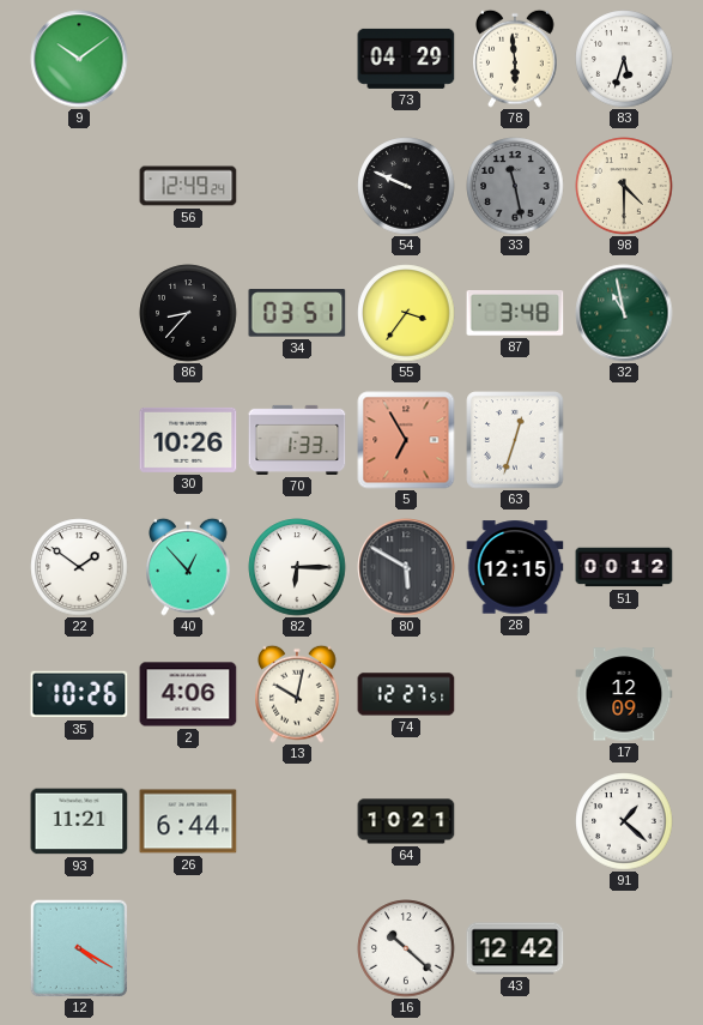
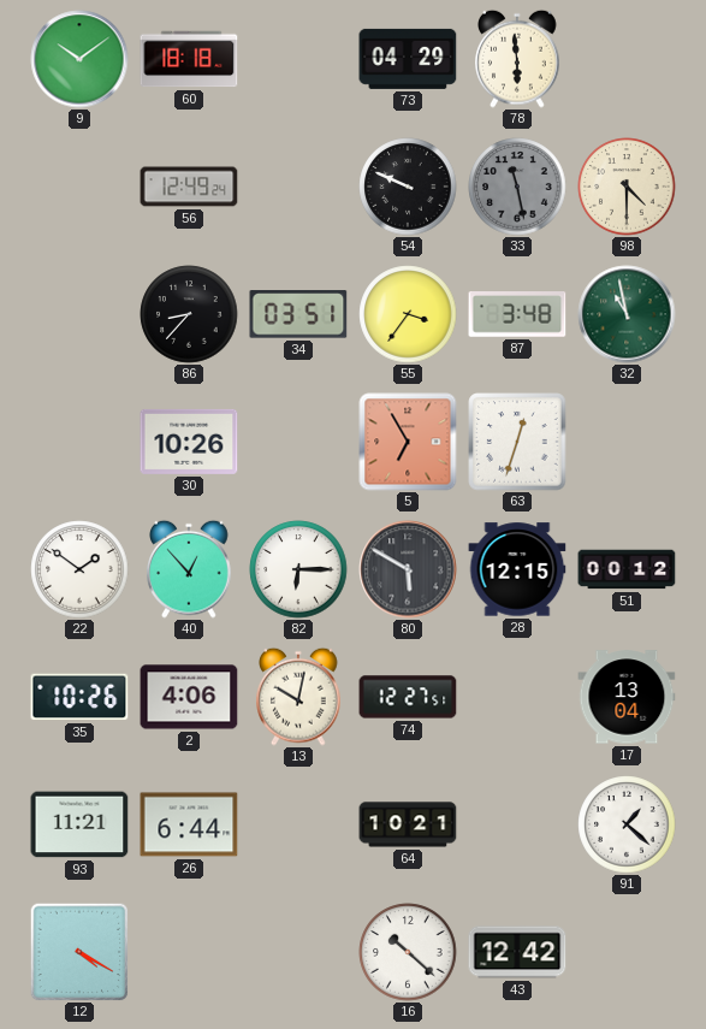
60: none -> 18:18 (189, 59)
83: 5:33 -> none (624, 59)
70: 1:33 -> none (297, 440)
17: 12:09 -> 13:04 (627, 697)
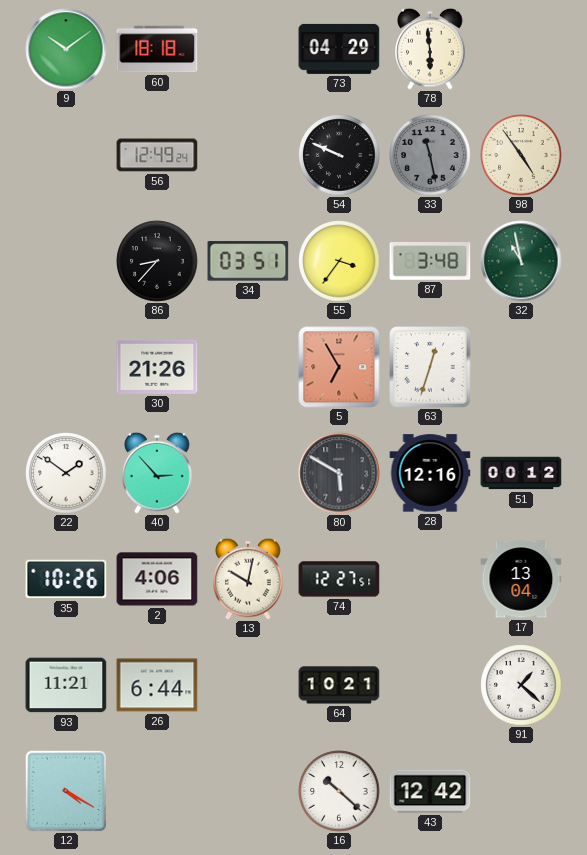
98: 4:30 -> 4:54 (521, 155)
30: 10:26 -> 21:26 (157, 367)
40: 12:53 -> 2:53 (157, 473)
82: 6:15 -> none (298, 569)
28: 12:15 -> 12:16 (430, 473)
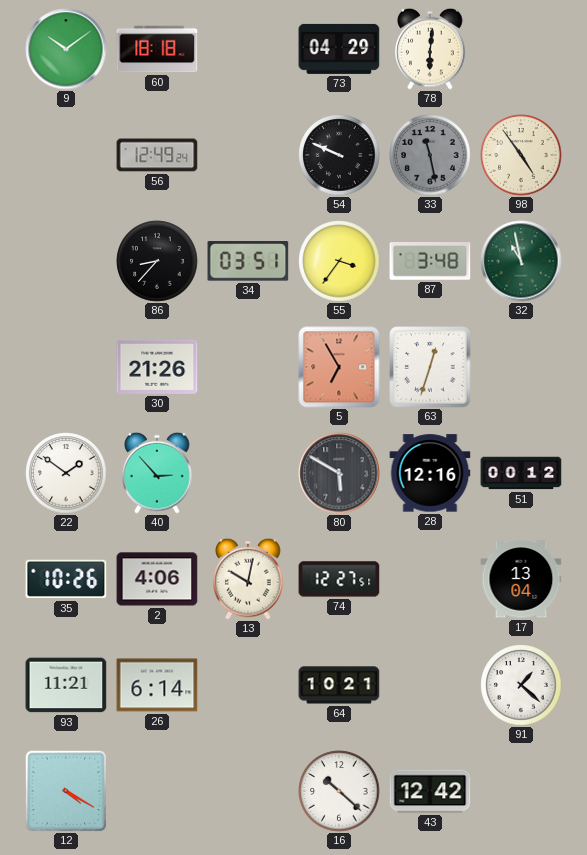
78: 5:59 -> 6:01 (430, 49)
26: 6:44 -> 6:14 (157, 685)
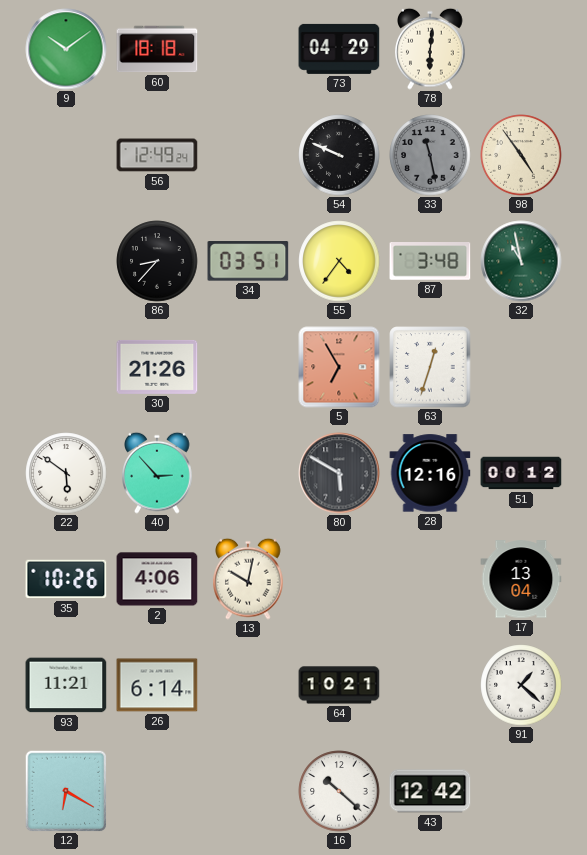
55: 3:36 -> 4:36 (339, 261)
22: 1:51 -> 5:51 (66, 473)
74: 12:27 -> none (339, 579)
12: 4:20 -> 6:20 (66, 791)
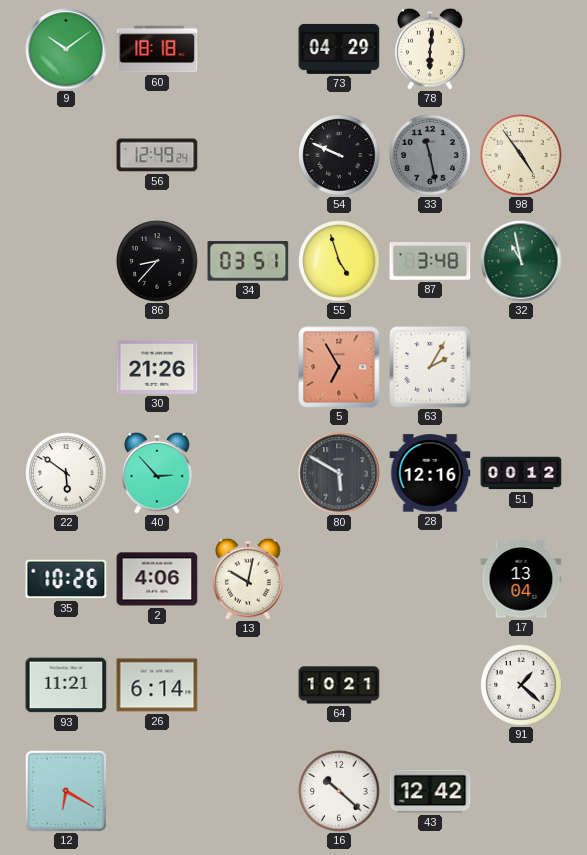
55: 4:36 -> 4:57 (339, 261)
63: 12:33 -> 2:05 (430, 367)
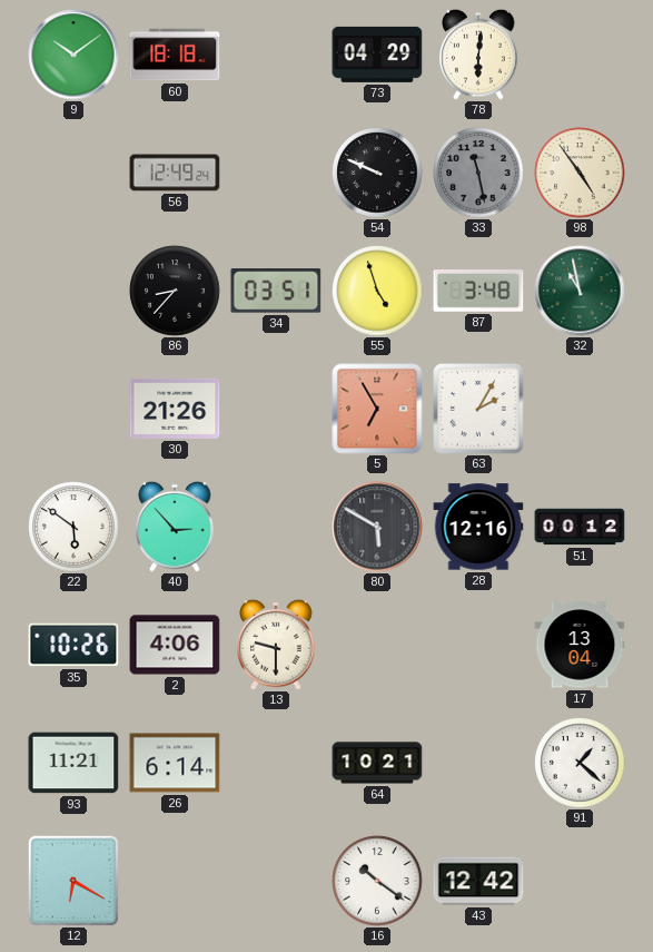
13: 10:02 -> 9:30 (276, 645)
16: 10:22 -> 10:21 (377, 881)
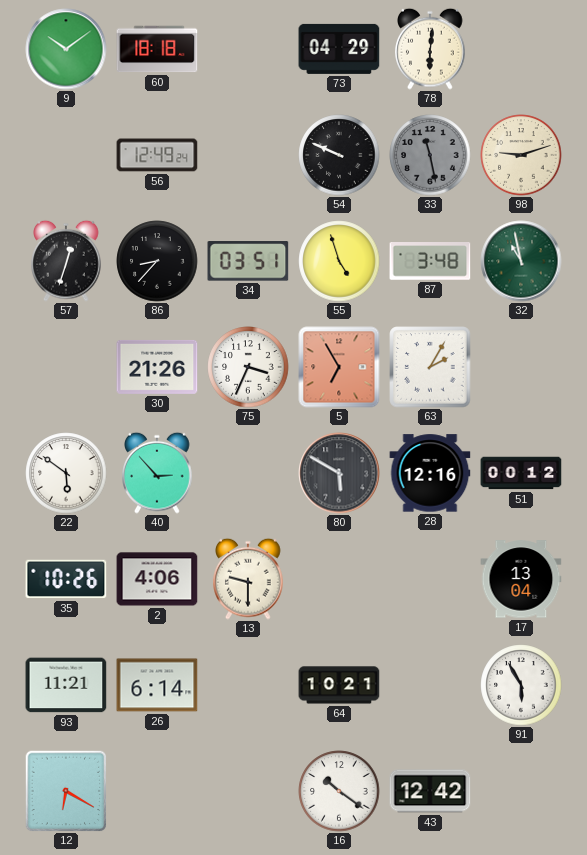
98: 4:54 -> 9:12 (521, 155)
57: none -> 12:33 (66, 261)
75: none -> 3:34 (248, 367)
91: 1:22 -> 5:55 (521, 685)
